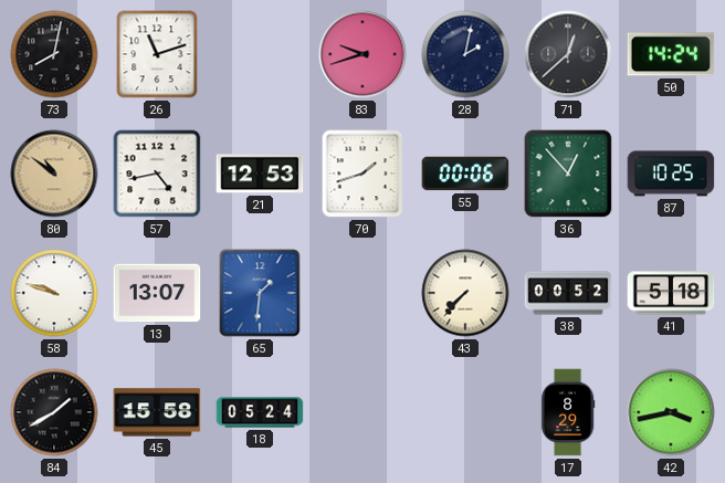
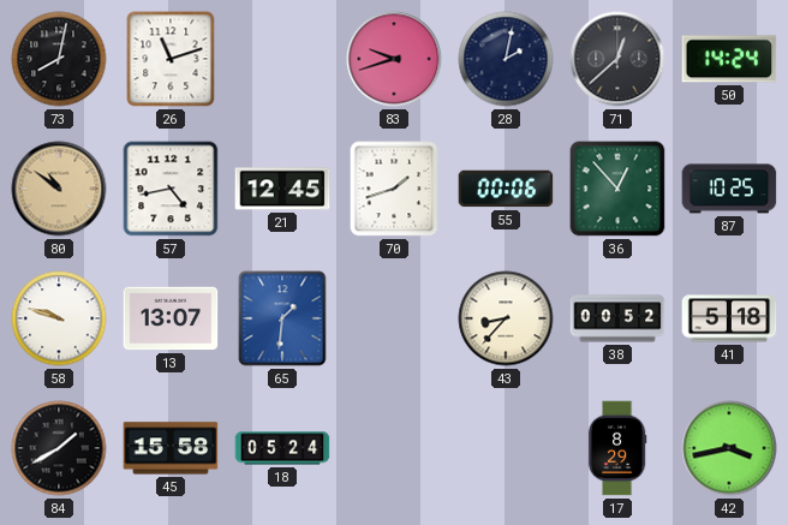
21: 12:53 -> 12:45 (282, 189)
43: 7:37 -> 8:37 (506, 318)
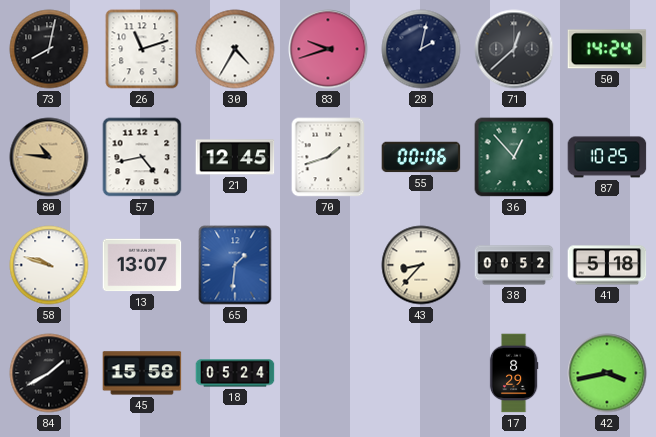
30: none -> 4:35 (235, 49)
80: 10:51 -> 10:46 (49, 157)
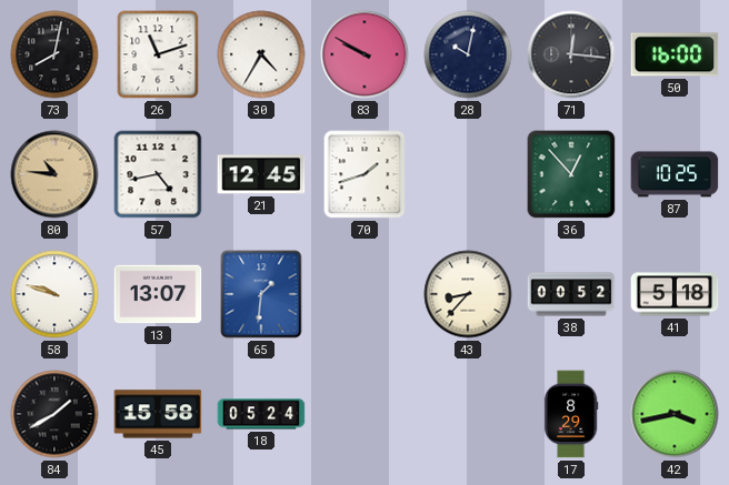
83: 9:42 -> 9:50 (364, 54)
28: 2:02 -> 10:02 (468, 54)
71: 12:38 -> 12:16 (571, 54)
50: 14:24 -> 16:00 (675, 54)
55: 00:06 -> none (421, 157)
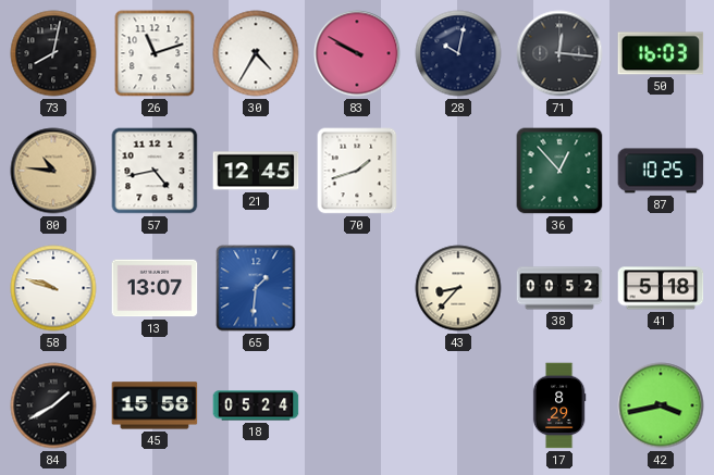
50: 16:00 -> 16:03 (661, 53)
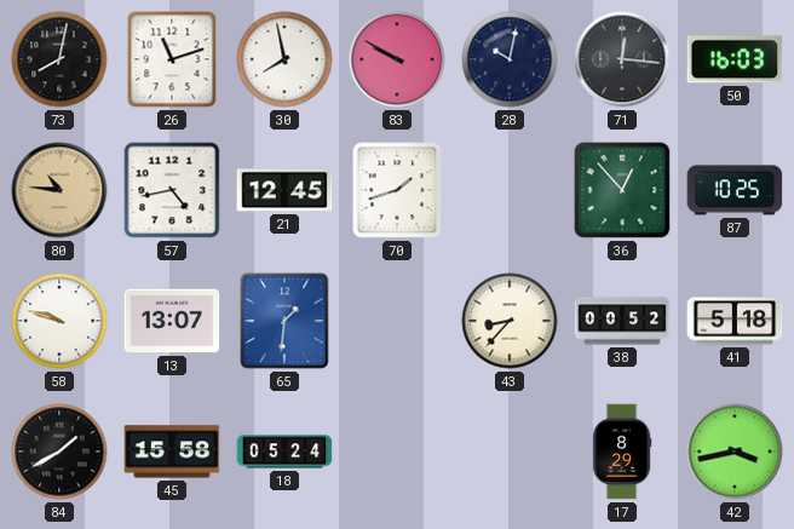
30: 4:35 -> 7:58 (284, 59)
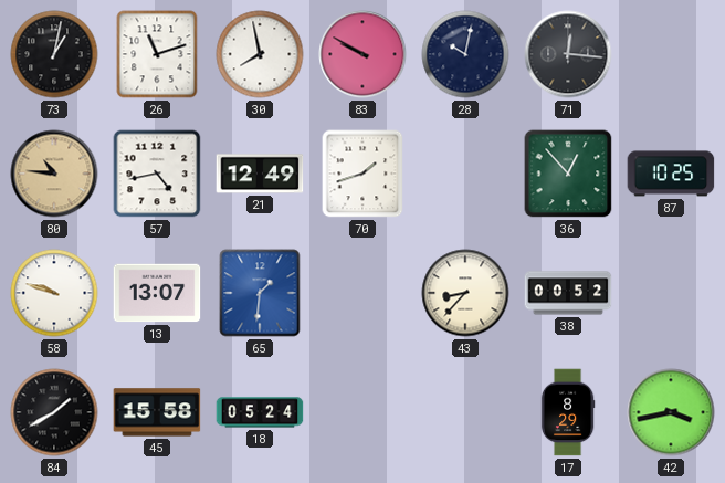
73: 8:02 -> 1:02 (54, 54)
50: 16:03 -> none (735, 59)
21: 12:45 -> 12:49 (260, 174)
41: 5:18 -> none (735, 321)
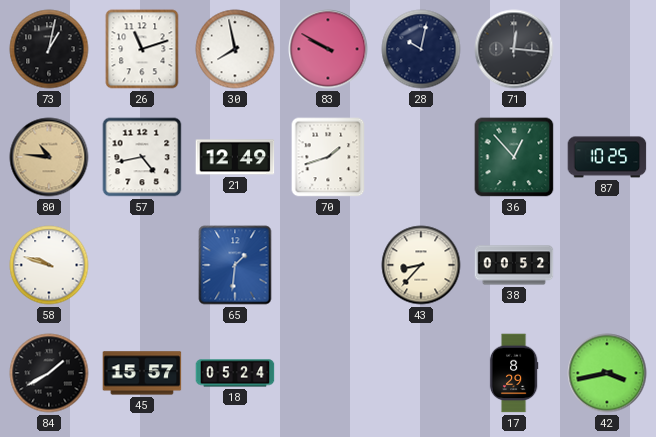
13: 13:07 -> none (157, 293)
45: 15:58 -> 15:57 (142, 373)
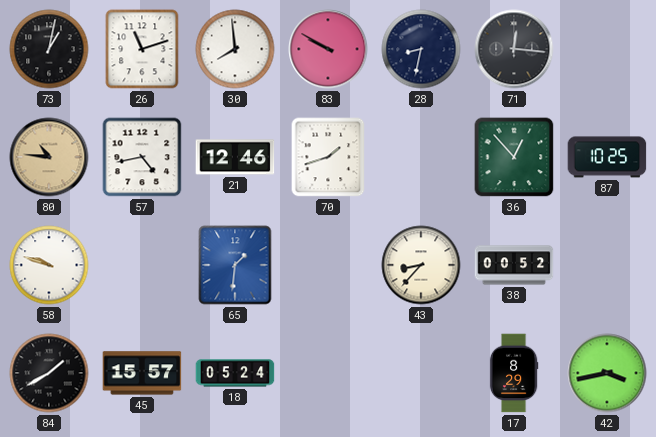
30: 7:58 -> 7:59 (235, 49)
28: 10:02 -> 8:32 (421, 49)
21: 12:49 -> 12:46 (235, 157)
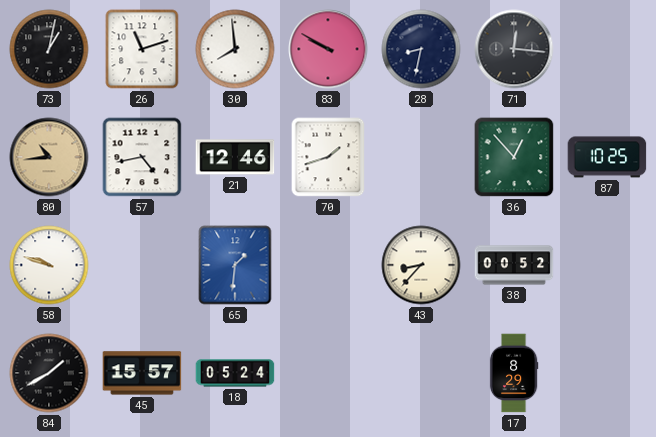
80: 10:46 -> 10:44 (49, 157)
42: 3:43 -> none (607, 373)
